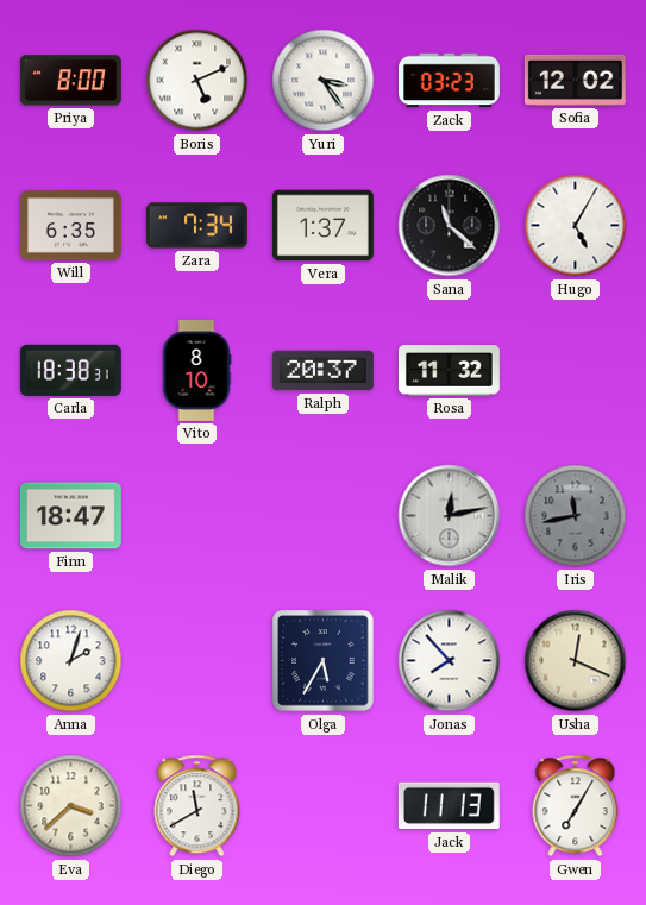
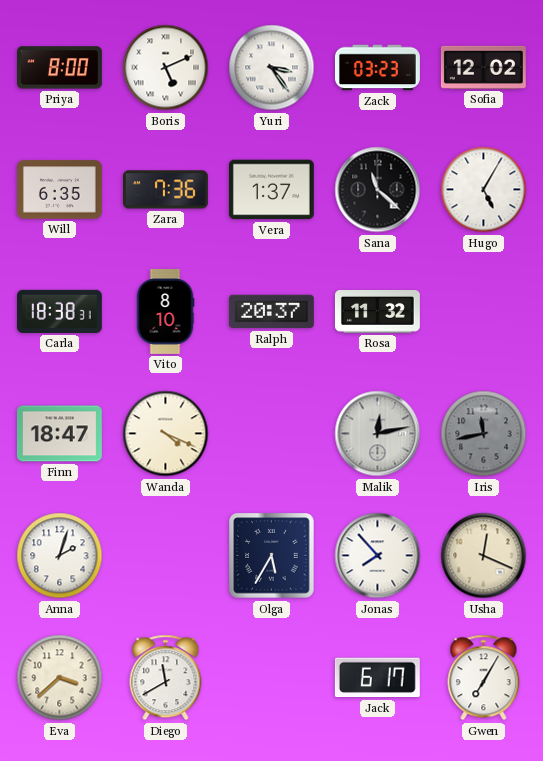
Zara: 7:34 -> 7:36 (165, 190)
Wanda: none -> 4:19 (166, 434)
Jack: 11:13 -> 6:17 (377, 678)
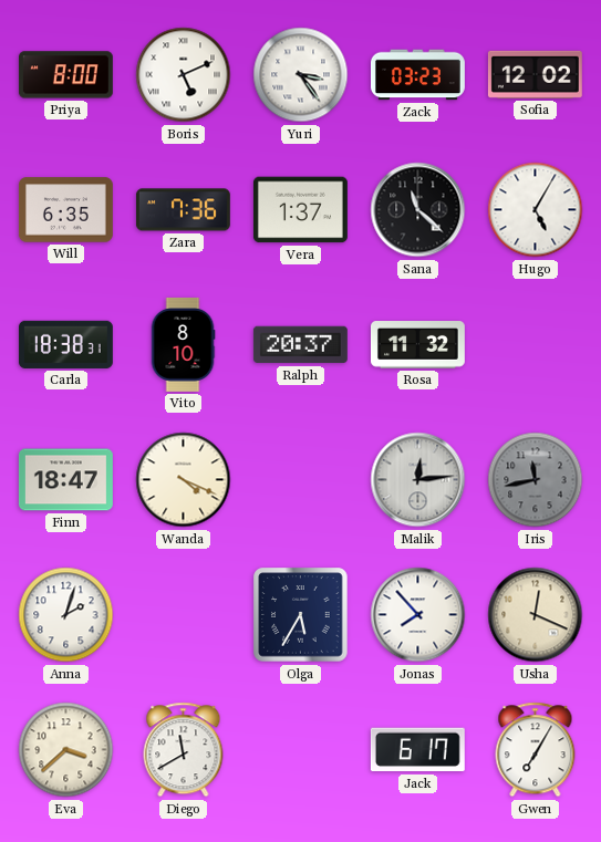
Malik: 12:13 -> 12:14 (418, 480)
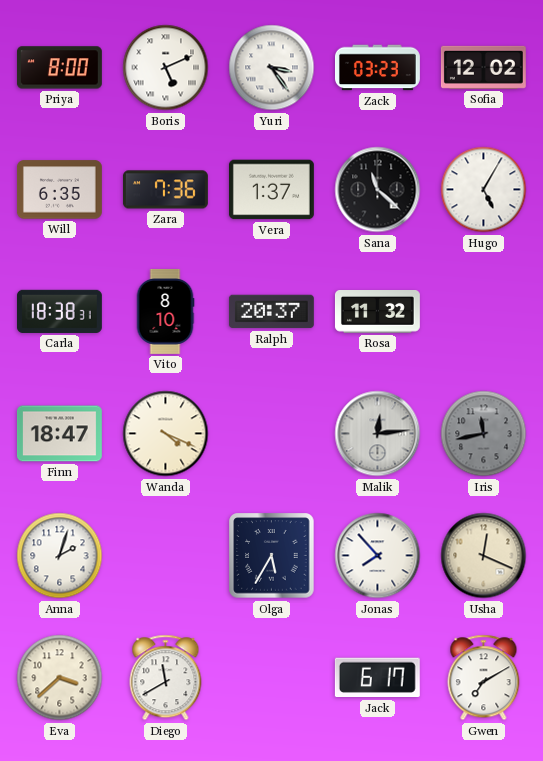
Gwen: 7:05 -> 7:10 (484, 678)
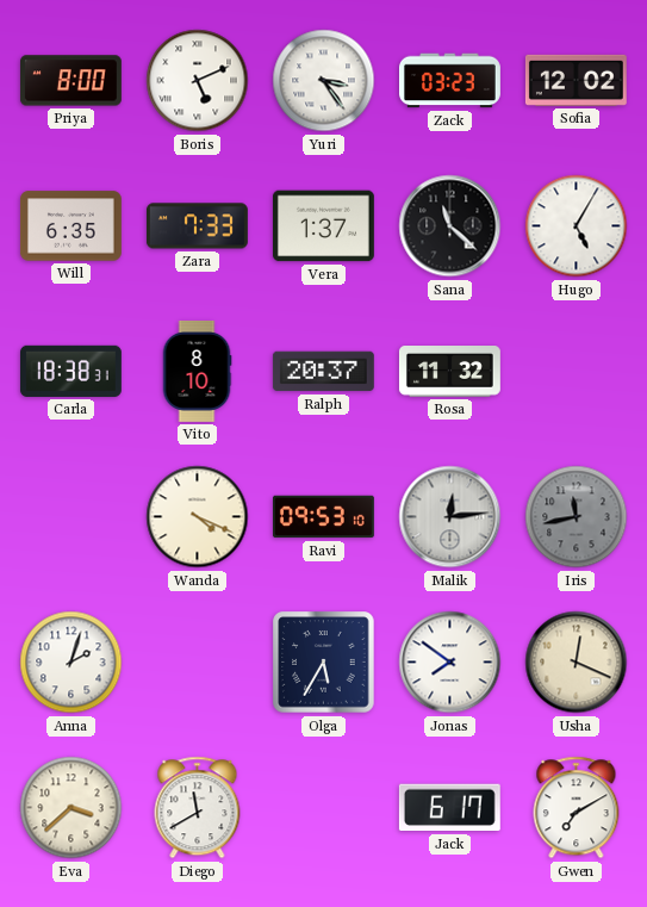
Zara: 7:36 -> 7:33 (197, 226)
Finn: 18:47 -> none (59, 434)
Ravi: none -> 09:53 (323, 517)
Jonas: 7:53 -> 7:51 (450, 663)
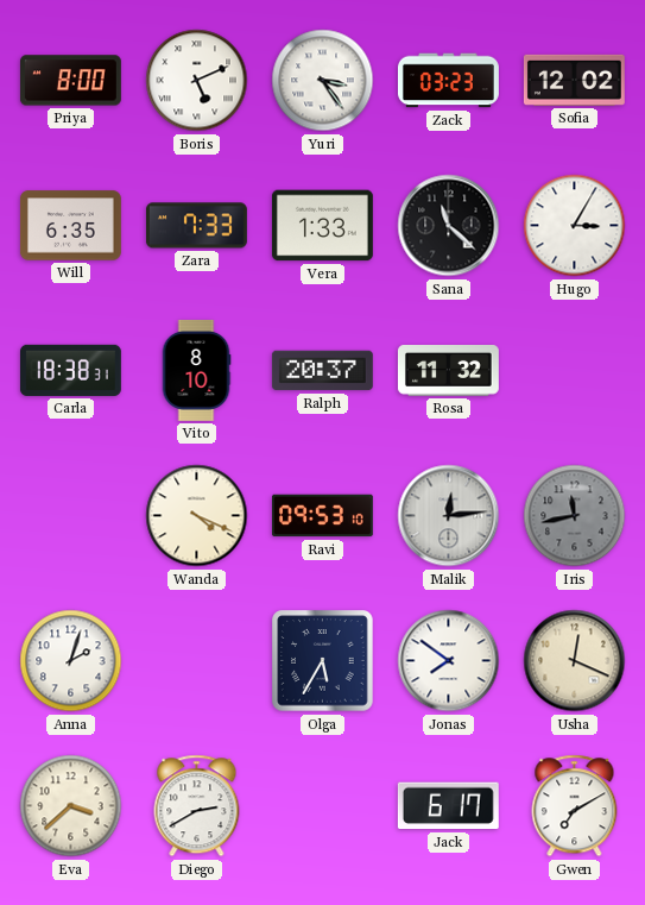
Vera: 1:37 -> 1:33 (322, 226)
Hugo: 5:05 -> 3:05 (575, 226)
Diego: 11:40 -> 2:40 (197, 806)
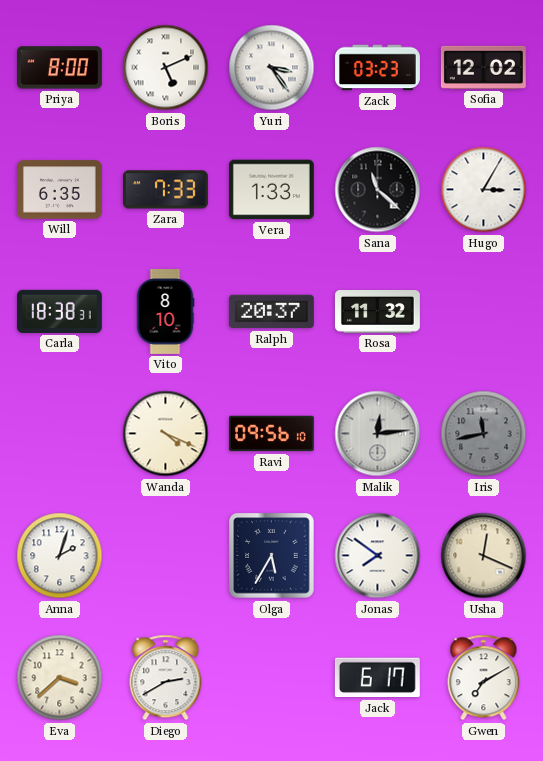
Ravi: 09:53 -> 09:56 (271, 434)
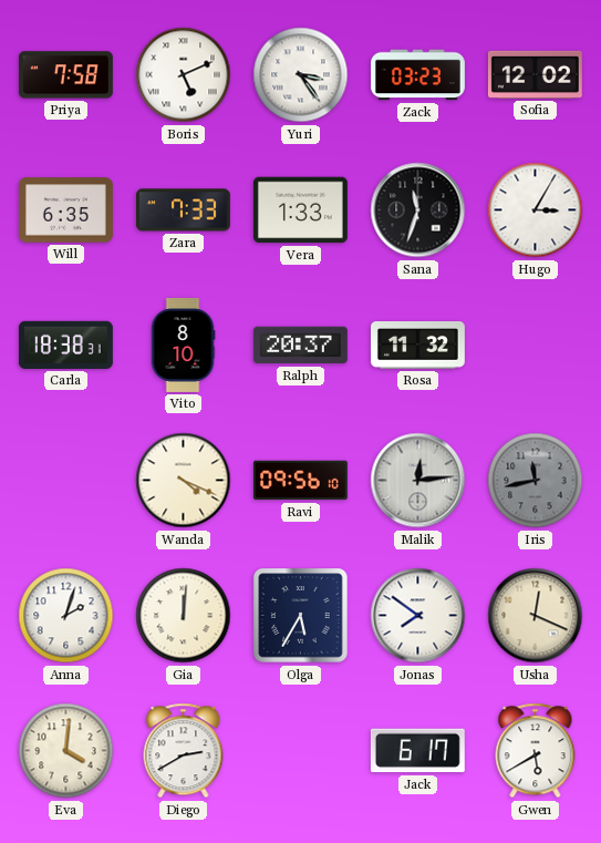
Priya: 8:00 -> 7:58 (65, 75)
Sana: 11:22 -> 11:33 (418, 210)
Gia: none -> 12:01 (184, 616)
Eva: 3:38 -> 4:01 (66, 751)
Gwen: 7:10 -> 5:40 (536, 751)
